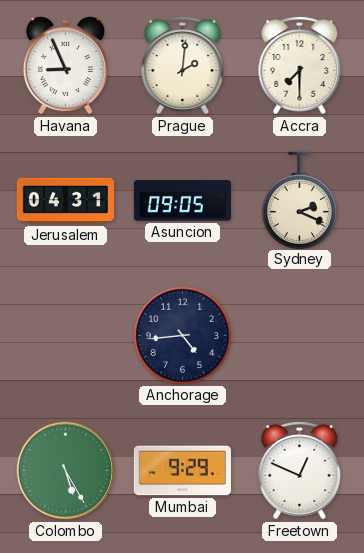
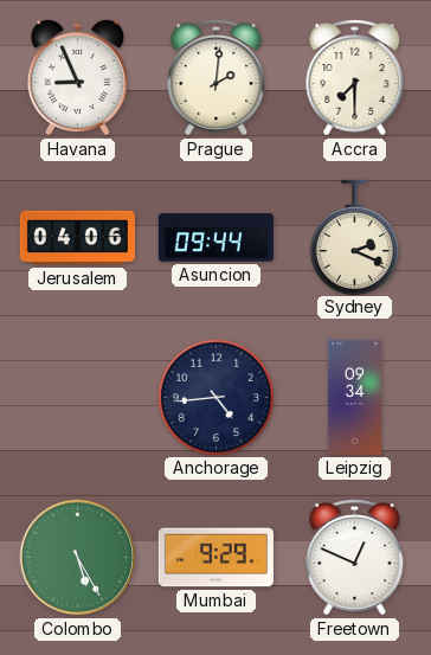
Jerusalem: 04:31 -> 04:06 (77, 238)
Asuncion: 09:05 -> 09:44 (215, 238)
Leipzig: none -> 09:34 (354, 397)
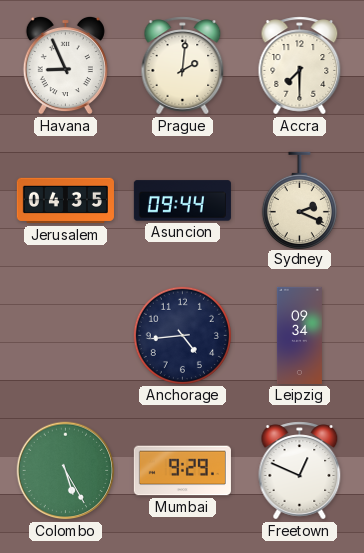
Jerusalem: 04:06 -> 04:35 (65, 201)
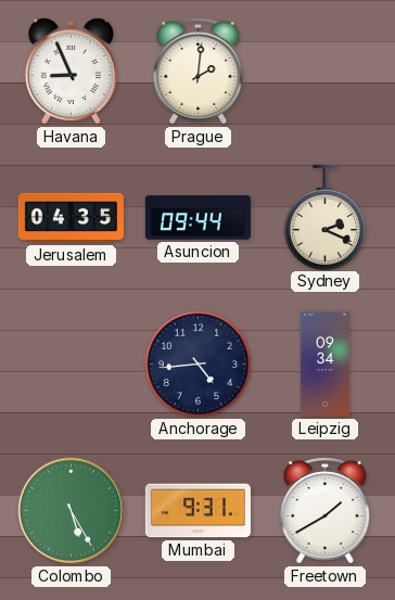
Accra: 7:30 -> none (300, 66)
Mumbai: 9:29 -> 9:31 (197, 511)
Freetown: 12:49 -> 1:40 (326, 511)
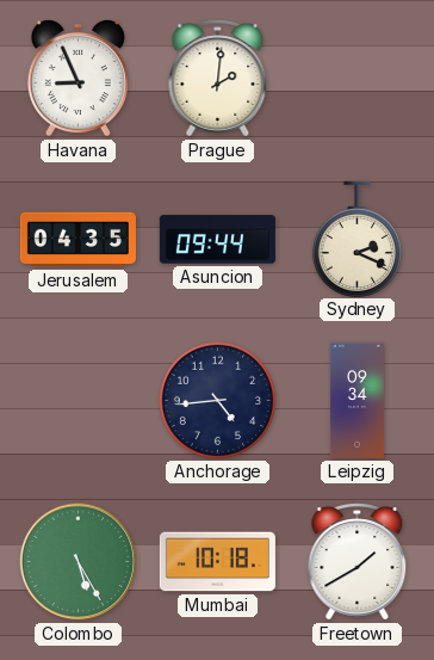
Mumbai: 9:31 -> 10:18 (217, 562)
